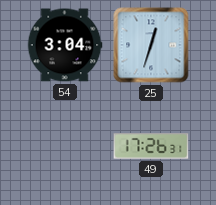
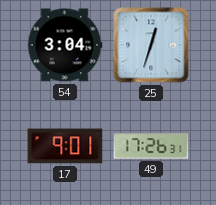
17: none -> 9:01 (65, 146)
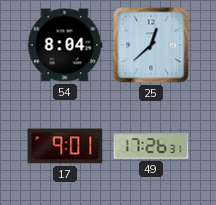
54: 3:04 -> 8:04 (65, 45)
25: 12:33 -> 12:38 (151, 45)
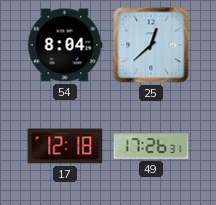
17: 9:01 -> 12:18 (65, 146)
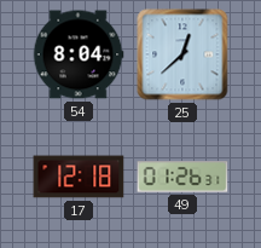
49: 17:26 -> 01:26 (182, 177)
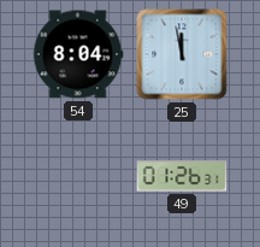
25: 12:38 -> 11:58 (182, 54)
17: 12:18 -> none (79, 177)
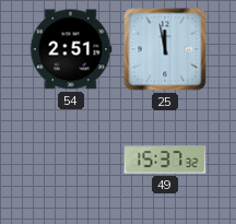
54: 8:04 -> 2:51 (71, 49)
49: 01:26 -> 15:37 (165, 160)
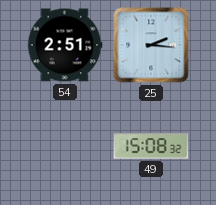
25: 11:58 -> 2:16 (151, 45)
49: 15:37 -> 15:08 (151, 146)
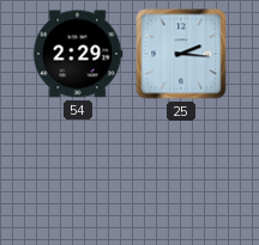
54: 2:51 -> 2:29 (78, 54)
49: 15:08 -> none (151, 146)
